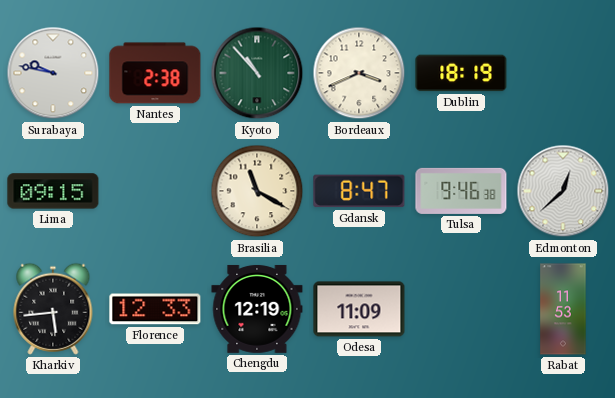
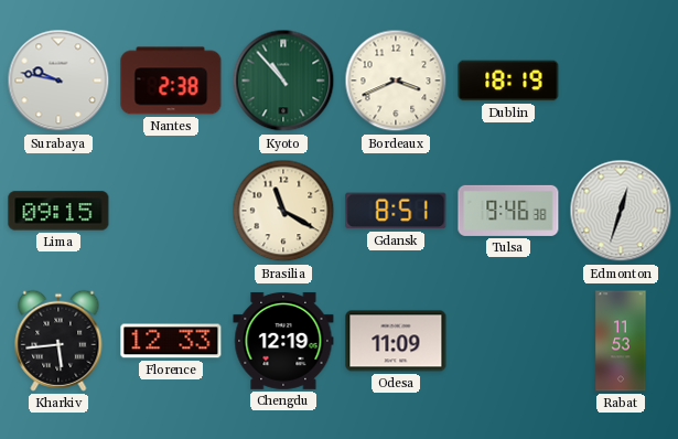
Gdansk: 8:47 -> 8:51 (396, 211)
Edmonton: 12:38 -> 12:33 (621, 211)
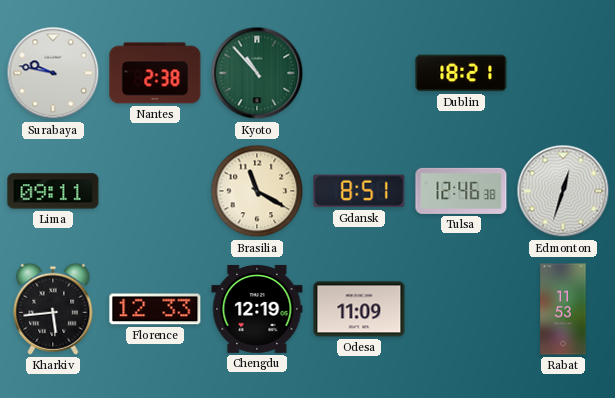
Bordeaux: 3:41 -> none (396, 81)
Dublin: 18:19 -> 18:21 (461, 73)
Lima: 09:15 -> 09:11 (53, 191)
Tulsa: 9:46 -> 12:46 (461, 191)
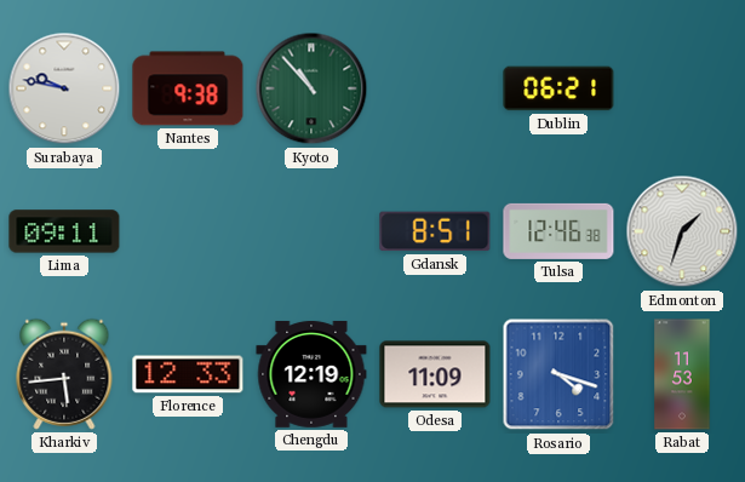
Nantes: 2:38 -> 9:38 (188, 88)
Dublin: 18:21 -> 06:21 (558, 88)
Brasilia: 11:20 -> none (257, 191)
Edmonton: 12:33 -> 1:33 (682, 231)
Rosario: none -> 4:18 (558, 374)
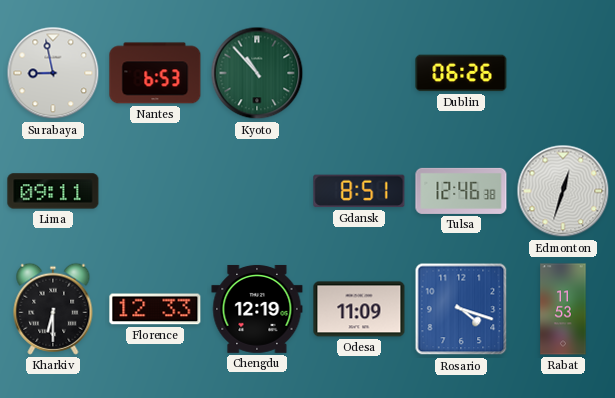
Surabaya: 9:47 -> 8:58 (53, 73)
Nantes: 9:38 -> 6:53 (155, 73)
Dublin: 06:21 -> 06:26 (461, 73)
Edmonton: 1:33 -> 12:33 (563, 191)
Kharkiv: 5:44 -> 6:30 (53, 309)
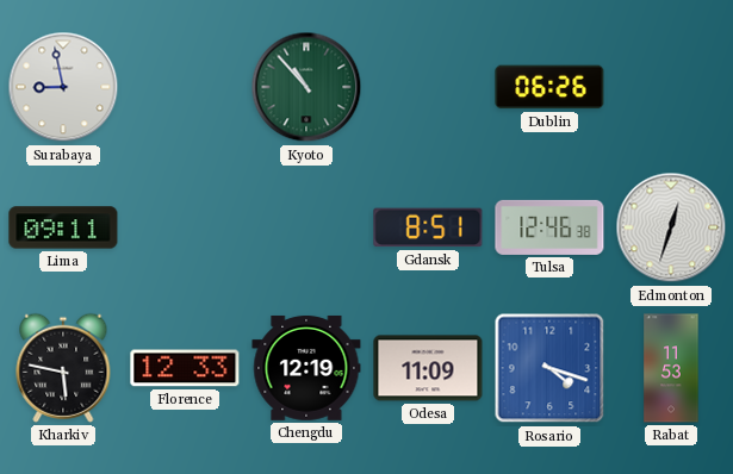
Nantes: 6:53 -> none (155, 73)
Kharkiv: 6:30 -> 5:47 (63, 368)
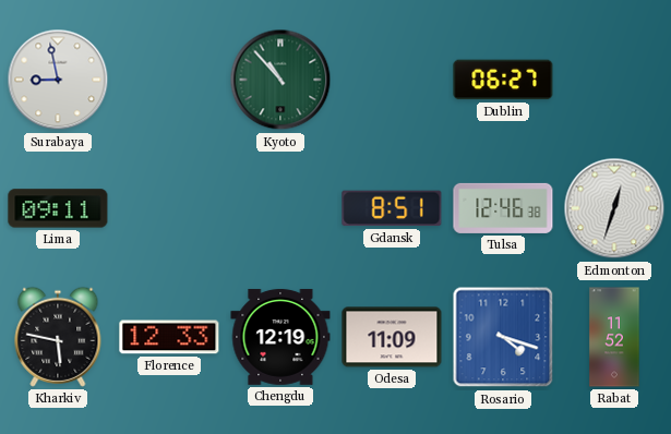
Dublin: 06:26 -> 06:27 (503, 80)
Rabat: 11:53 -> 11:52 (614, 337)
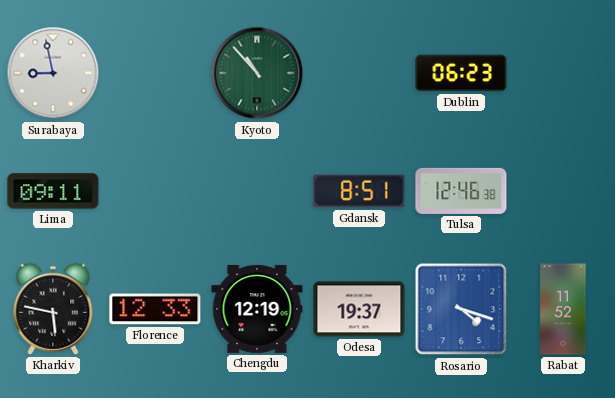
Dublin: 06:27 -> 06:23 (461, 73)
Edmonton: 12:33 -> none (614, 208)
Odesa: 11:09 -> 19:37 (359, 309)
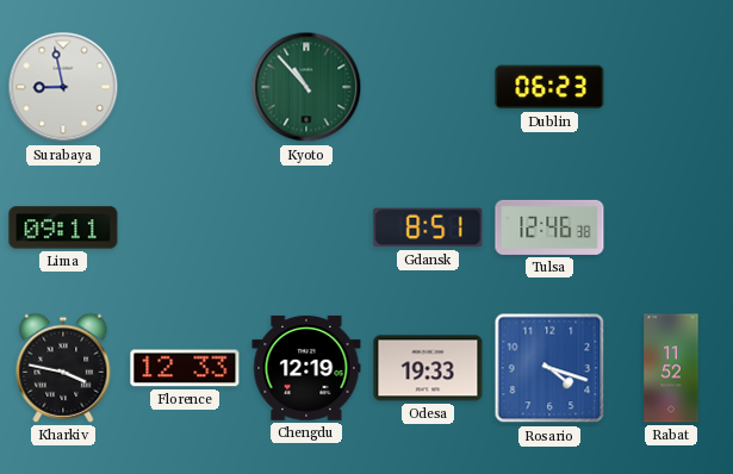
Kharkiv: 5:47 -> 3:47 (63, 368)
Odesa: 19:37 -> 19:33 (428, 368)
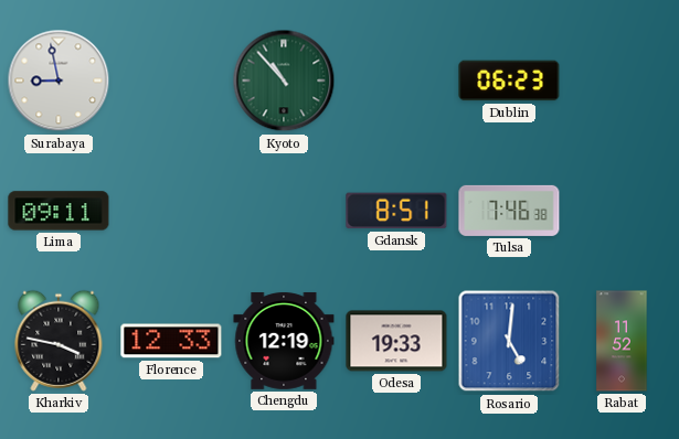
Tulsa: 12:46 -> 7:46 (509, 211)
Rosario: 4:18 -> 5:01 (509, 341)
